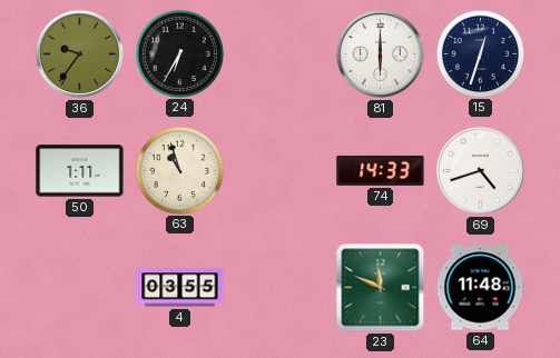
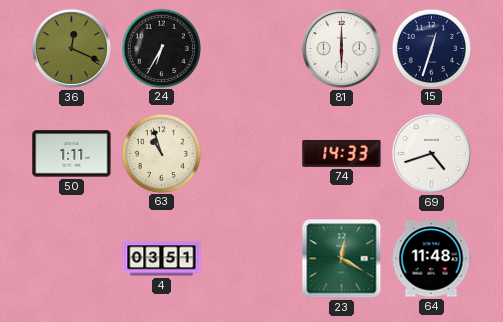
36: 9:36 -> 12:19 (71, 48)
4: 03:55 -> 03:51 (162, 259)
23: 11:49 -> 12:20 (342, 259)
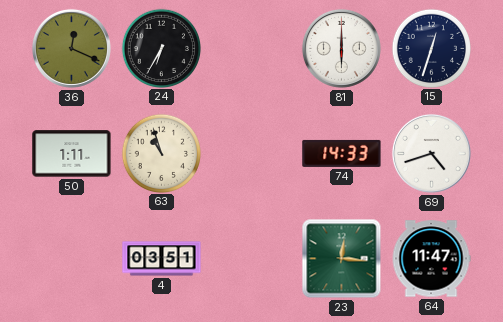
23: 12:20 -> 12:16 (342, 259)
64: 11:48 -> 11:47 (431, 259)
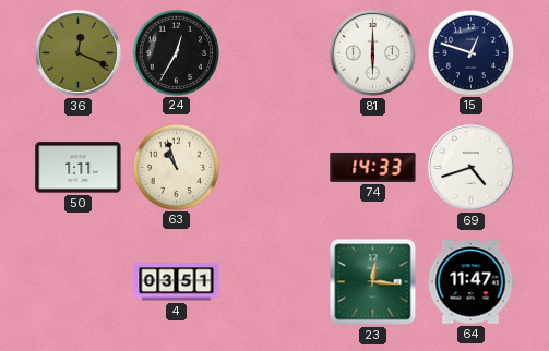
24: 6:35 -> 12:35 (176, 52)
15: 12:33 -> 12:48 (470, 52)
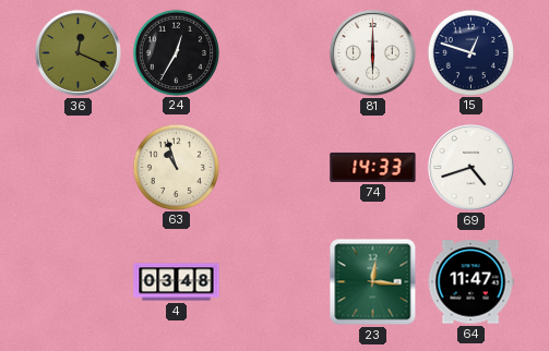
50: 1:11 -> none (79, 168)
4: 03:51 -> 03:48 (177, 282)
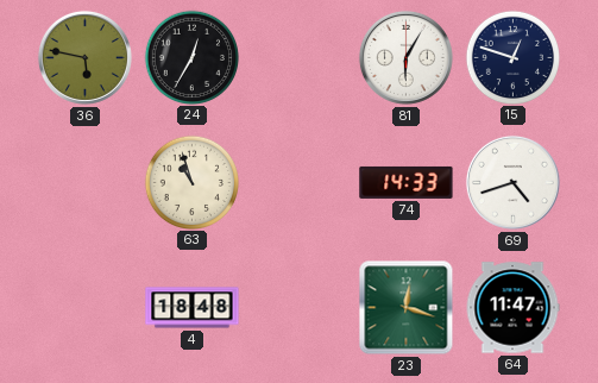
36: 12:19 -> 5:47 (84, 57)
81: 6:00 -> 6:05 (405, 57)
4: 03:48 -> 18:48 (193, 308)
23: 12:16 -> 12:18 (407, 308)
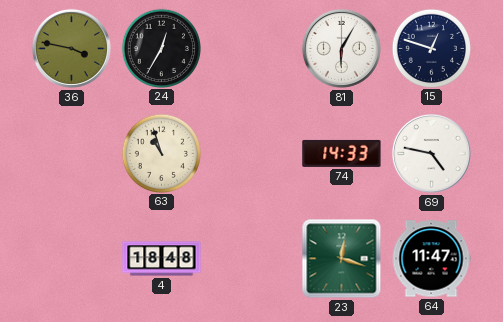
36: 5:47 -> 3:47 (71, 48)
69: 4:42 -> 4:47 (431, 153)
